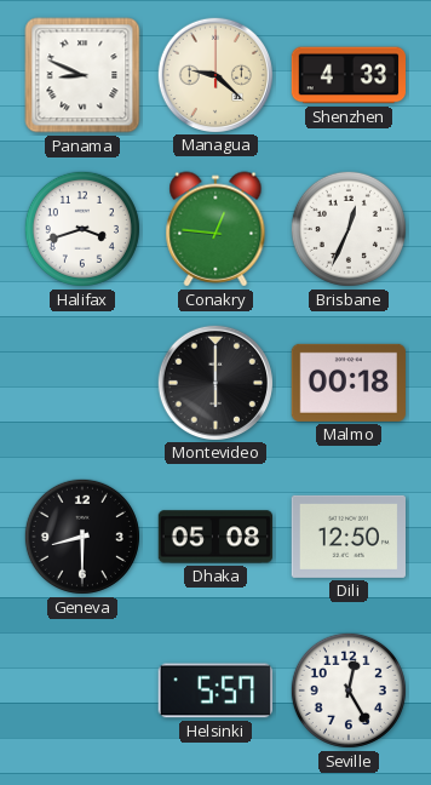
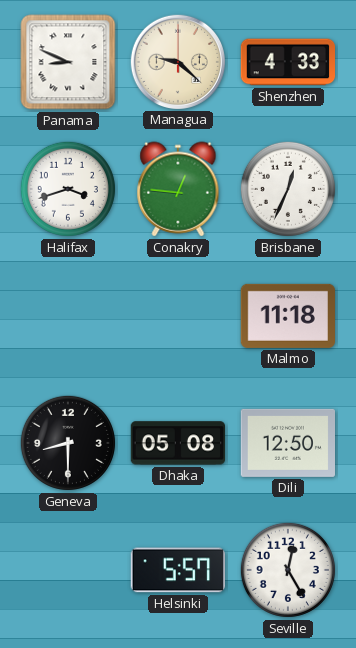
Montevideo: 6:00 -> none (214, 382)
Malmo: 00:18 -> 11:18 (287, 316)
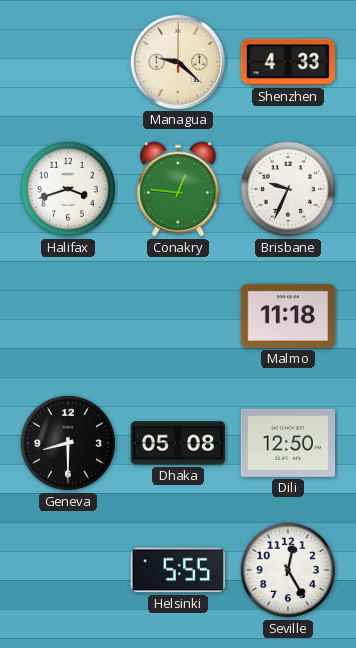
Panama: 8:49 -> none (68, 62)
Brisbane: 12:34 -> 9:34 (288, 189)
Helsinki: 5:57 -> 5:55 (177, 570)
